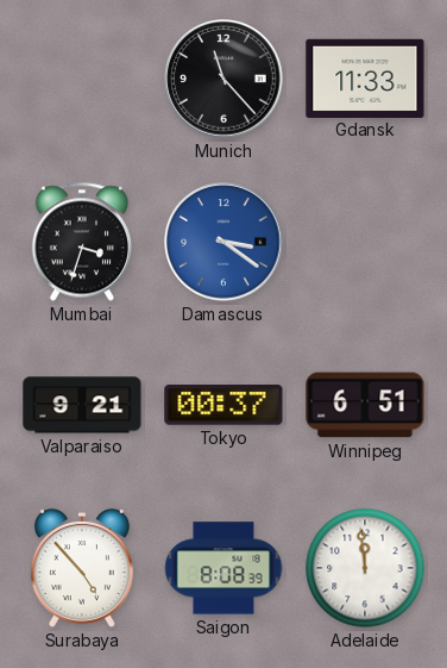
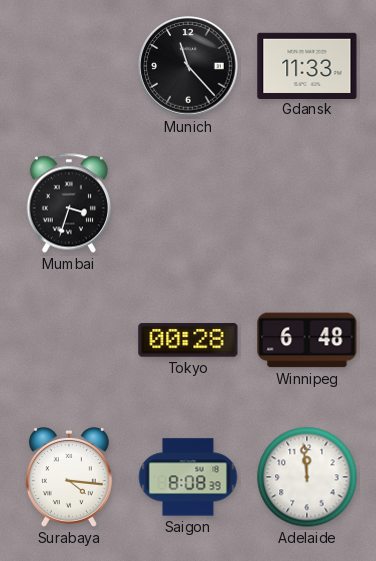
Damascus: 3:21 -> none (223, 242)
Valparaiso: 9:21 -> none (82, 405)
Tokyo: 00:37 -> 00:28 (188, 340)
Winnipeg: 6:51 -> 6:48 (307, 340)
Surabaya: 4:53 -> 4:16 (69, 477)
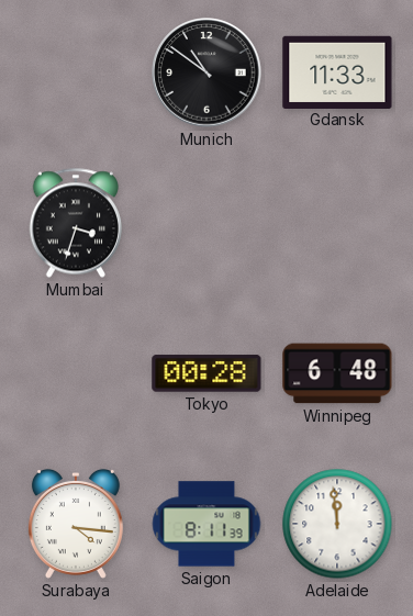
Munich: 11:23 -> 10:51 (206, 72)
Saigon: 8:08 -> 8:11 (206, 524)
